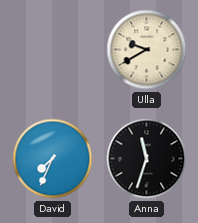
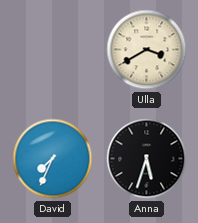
Ulla: 9:40 -> 3:40 (147, 50)
Anna: 11:33 -> 5:33 (147, 159)
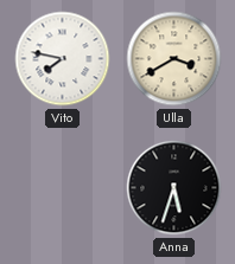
Vito: none -> 7:47 (63, 59)
David: 7:34 -> none (53, 159)
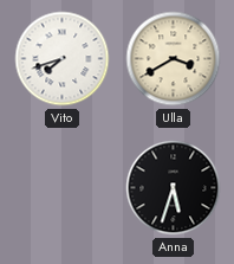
Vito: 7:47 -> 7:42 (63, 59)
